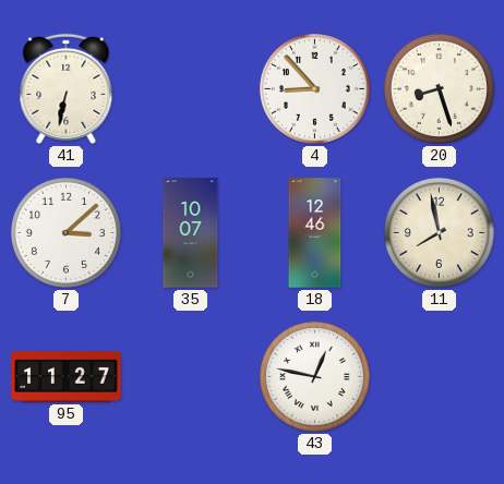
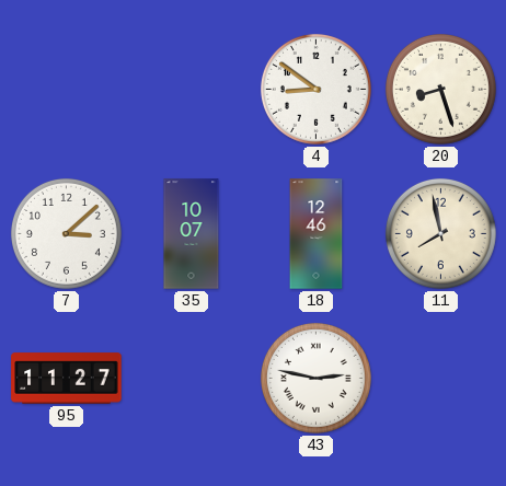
41: 6:32 -> none (67, 88)
4: 8:53 -> 8:51 (315, 89)
43: 12:47 -> 2:47 (315, 378)
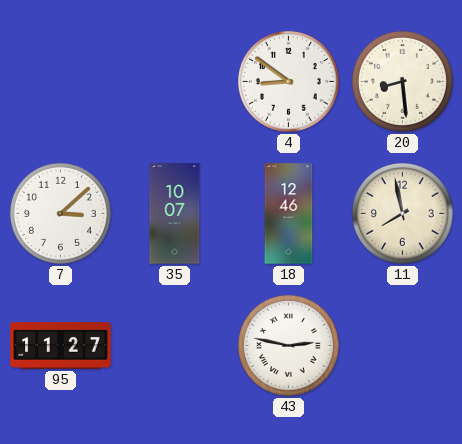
20: 8:27 -> 8:29 (402, 81)
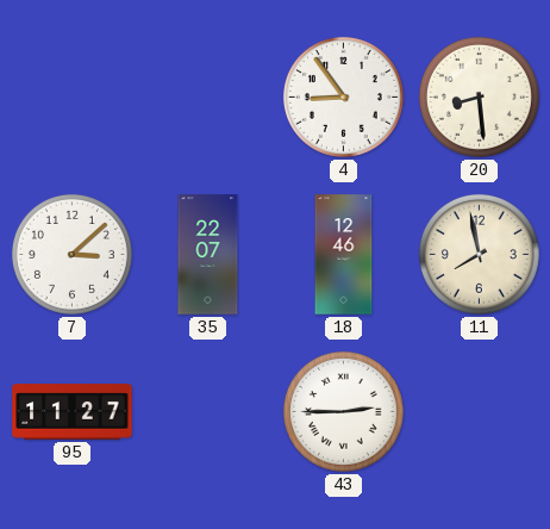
4: 8:51 -> 8:54 (343, 97)
35: 10:07 -> 22:07 (208, 255)
43: 2:47 -> 2:45 (343, 411)
